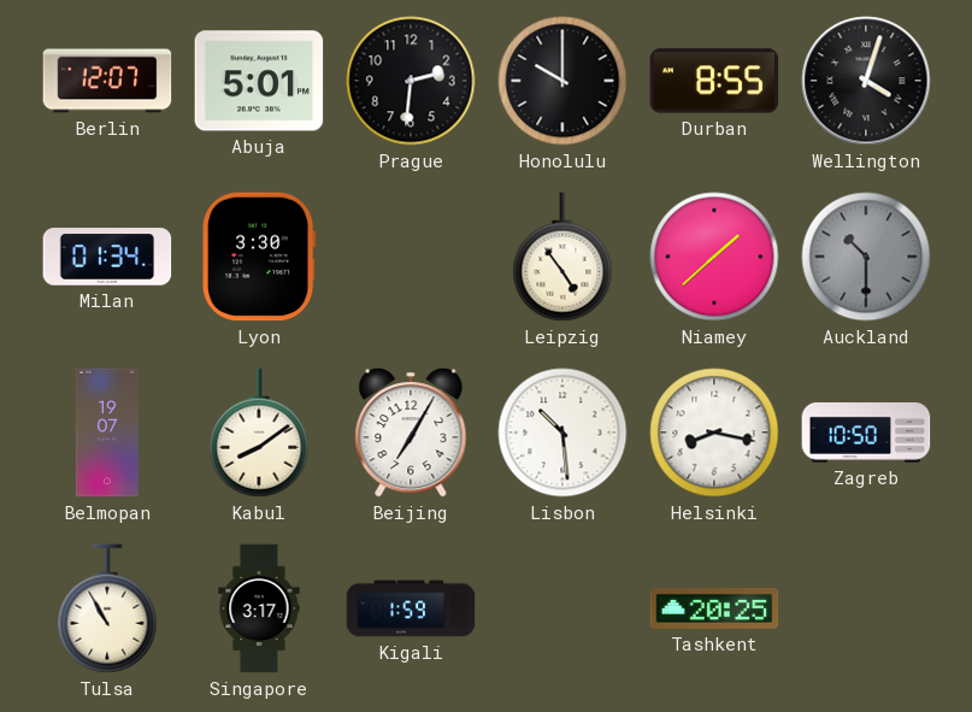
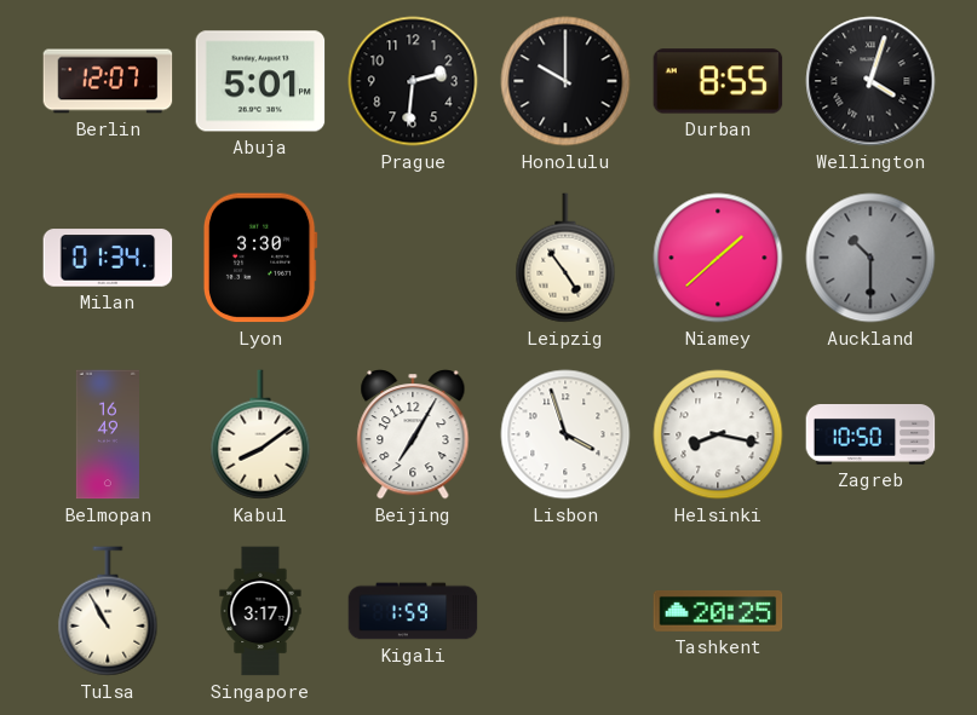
Belmopan: 19:07 -> 16:49 (108, 434)
Lisbon: 10:29 -> 3:57 (565, 434)
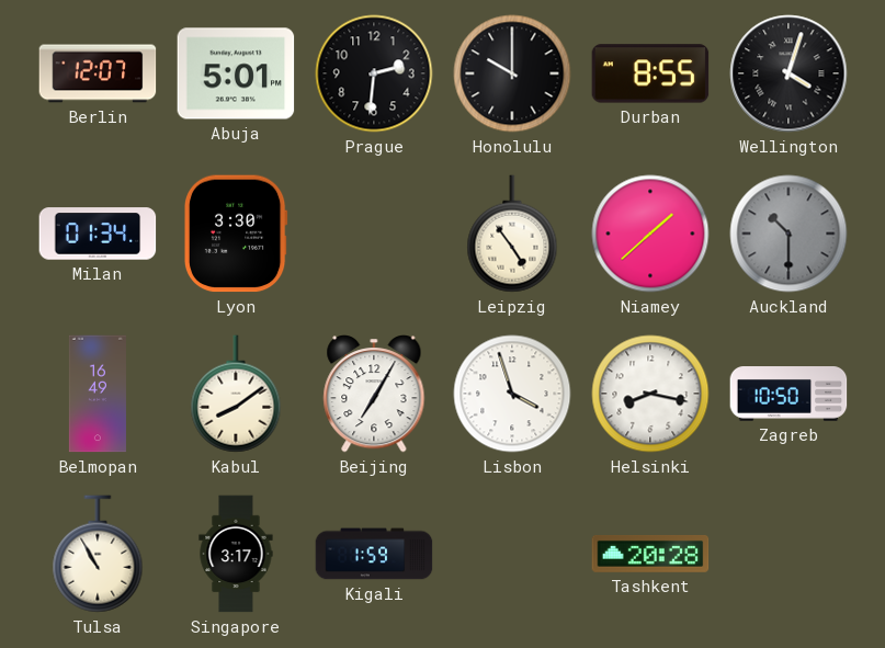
Tashkent: 20:25 -> 20:28 (650, 554)
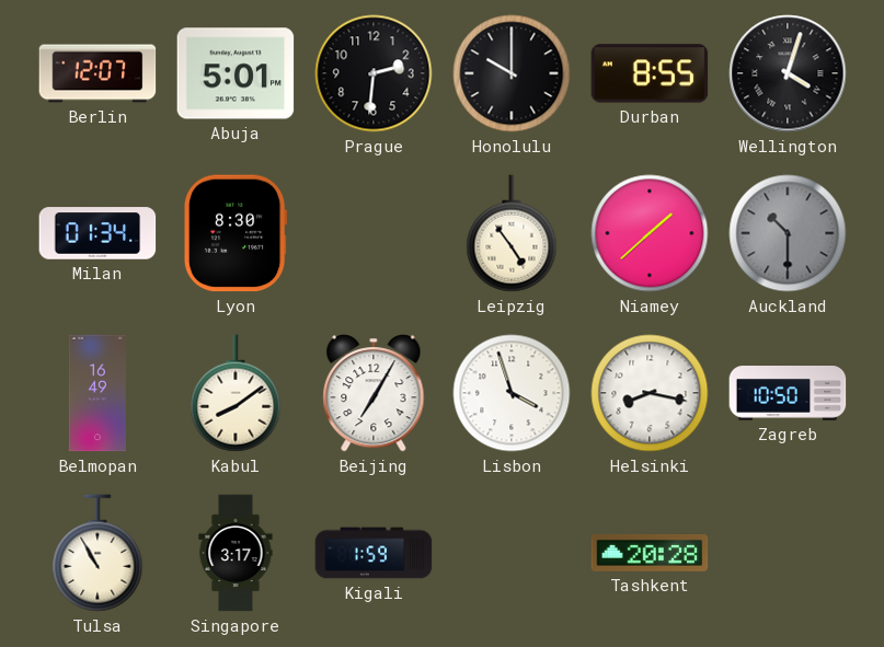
Lyon: 3:30 -> 8:30 (236, 233)
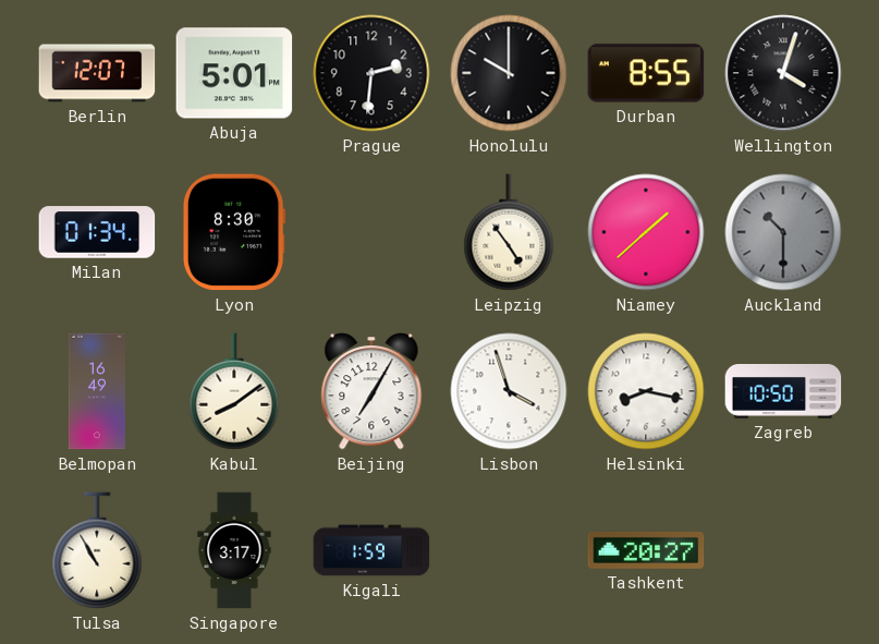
Tashkent: 20:28 -> 20:27 (646, 550)
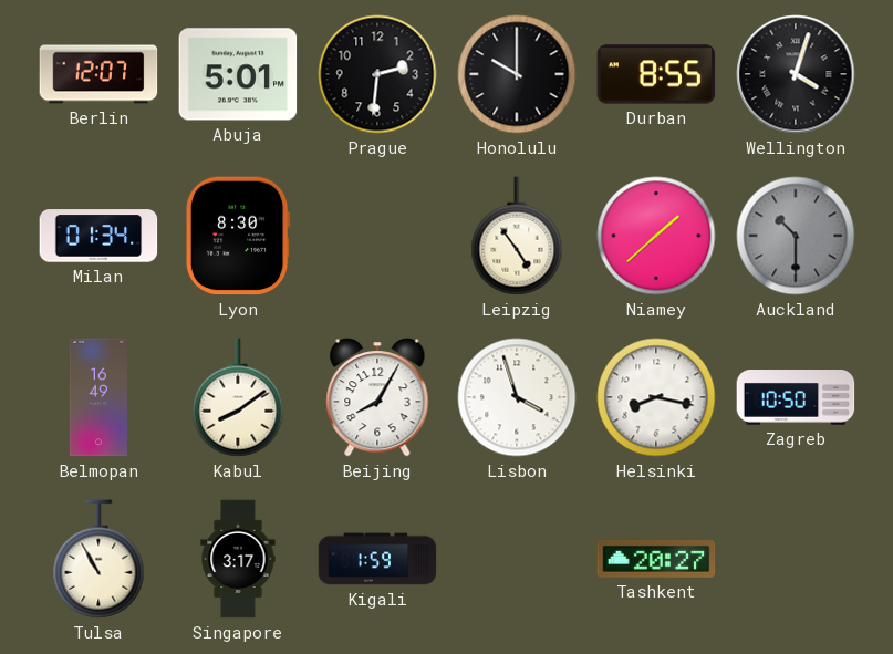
Beijing: 7:05 -> 8:05 (377, 397)
